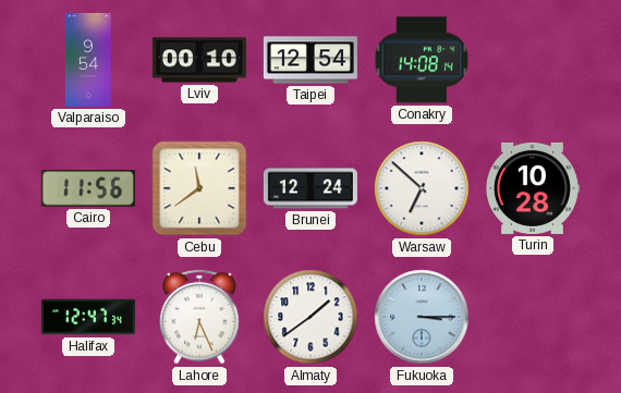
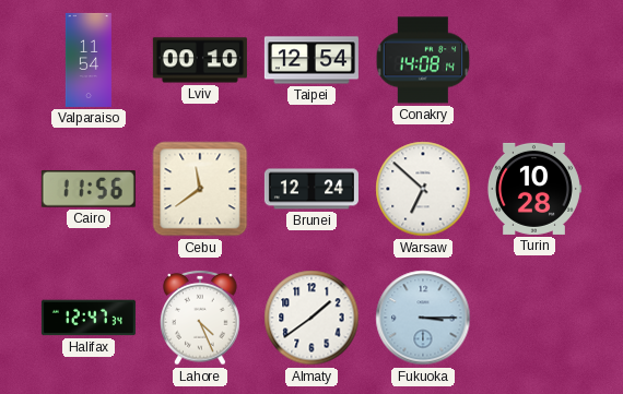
Valparaiso: 9:54 -> 11:54 (89, 60)
Lahore: 6:26 -> 4:26 (200, 318)
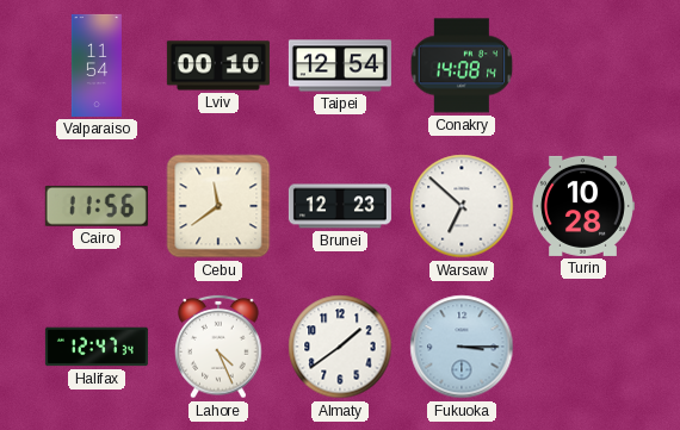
Brunei: 12:24 -> 12:23 (340, 206)
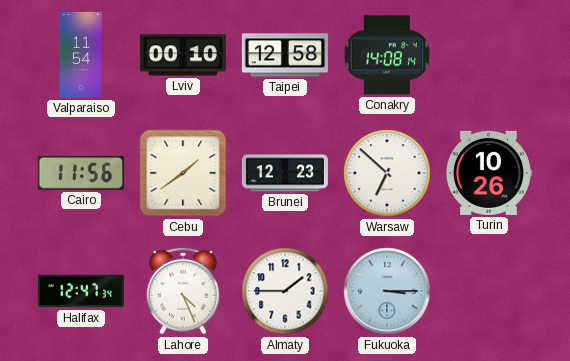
Taipei: 12:54 -> 12:58 (285, 55)
Cebu: 11:39 -> 1:39 (183, 173)
Turin: 10:28 -> 10:26 (488, 173)
Almaty: 1:39 -> 1:45 (285, 291)
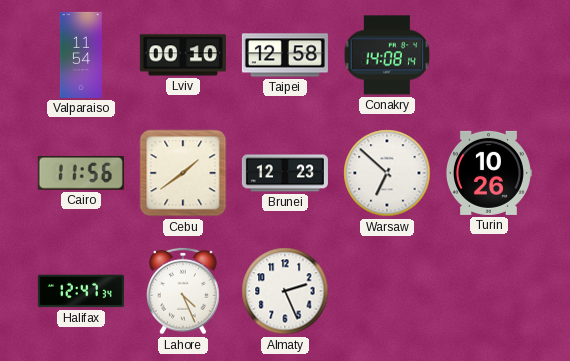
Almaty: 1:45 -> 2:26 (285, 291)
Fukuoka: 3:15 -> none (387, 291)
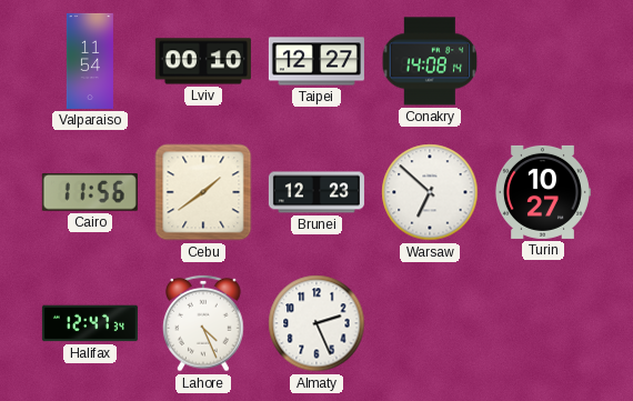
Taipei: 12:58 -> 12:27 (316, 61)
Turin: 10:26 -> 10:27 (542, 192)
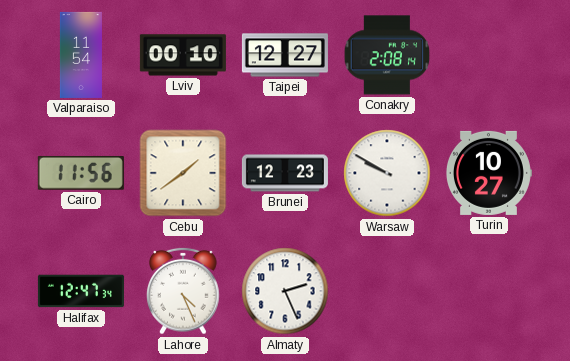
Conakry: 14:08 -> 2:08 (387, 55)
Warsaw: 6:52 -> 9:50 (387, 173)
